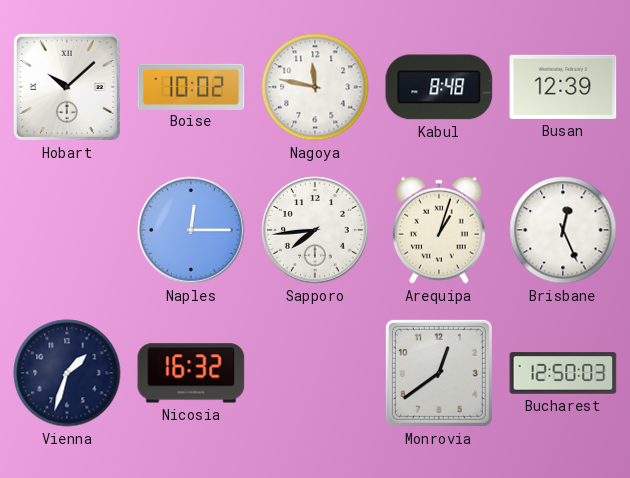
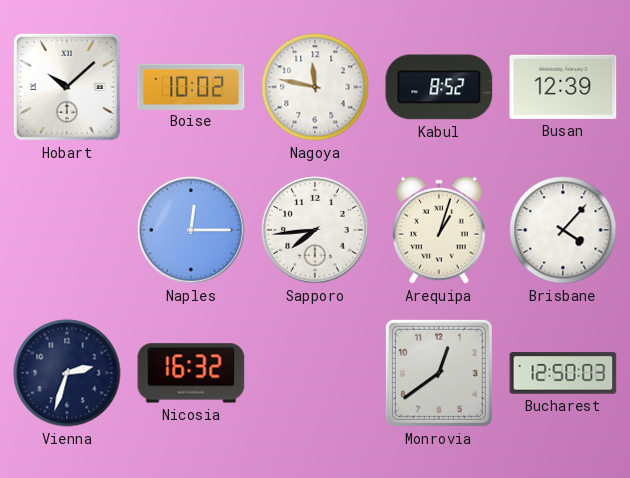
Kabul: 8:48 -> 8:52 (439, 87)
Brisbane: 12:26 -> 4:07 (563, 230)
Vienna: 1:33 -> 2:33 (67, 373)
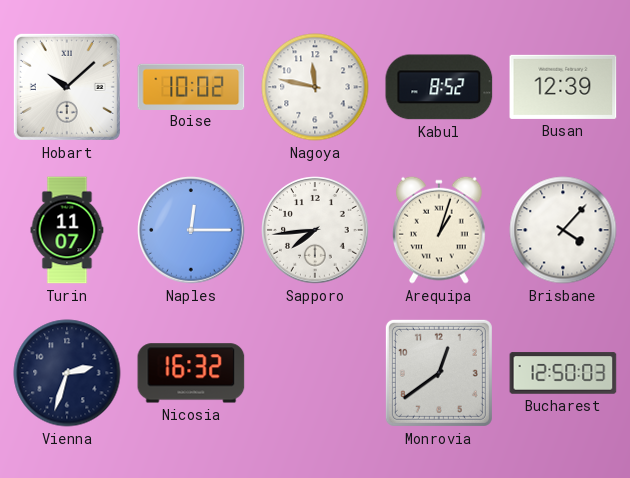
Turin: none -> 11:07 (67, 230)
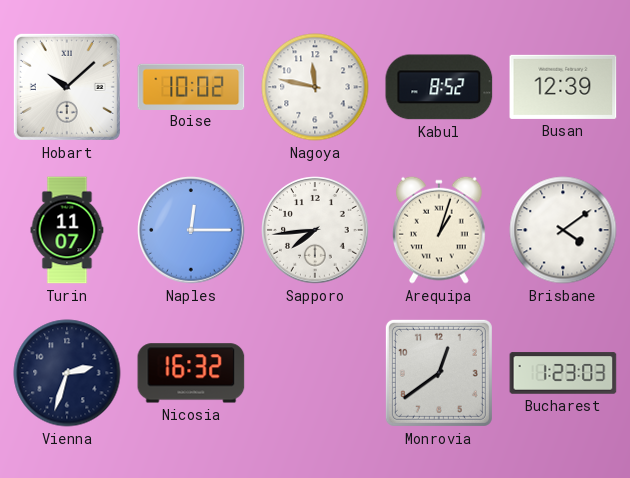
Brisbane: 4:07 -> 4:09 (563, 230)
Bucharest: 12:50 -> 1:23 (563, 373)
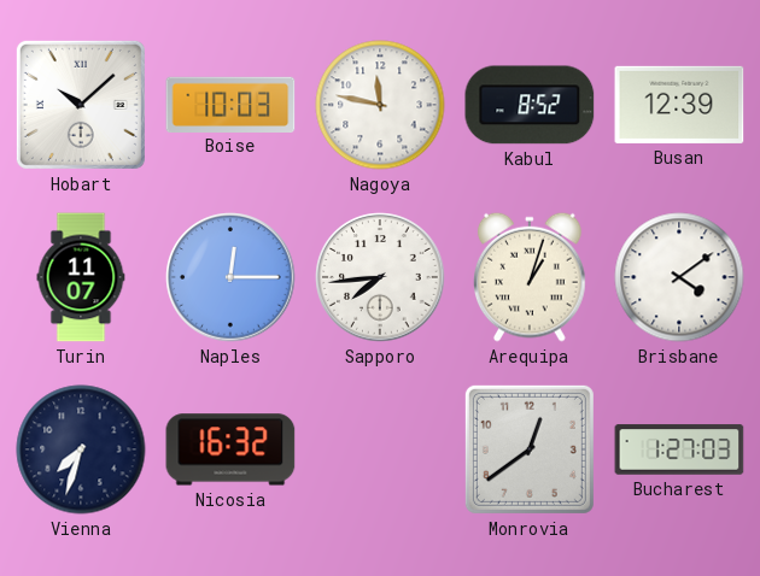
Boise: 10:02 -> 10:03 (230, 104)
Vienna: 2:33 -> 7:33 (81, 449)
Bucharest: 1:23 -> 1:27 (679, 449)
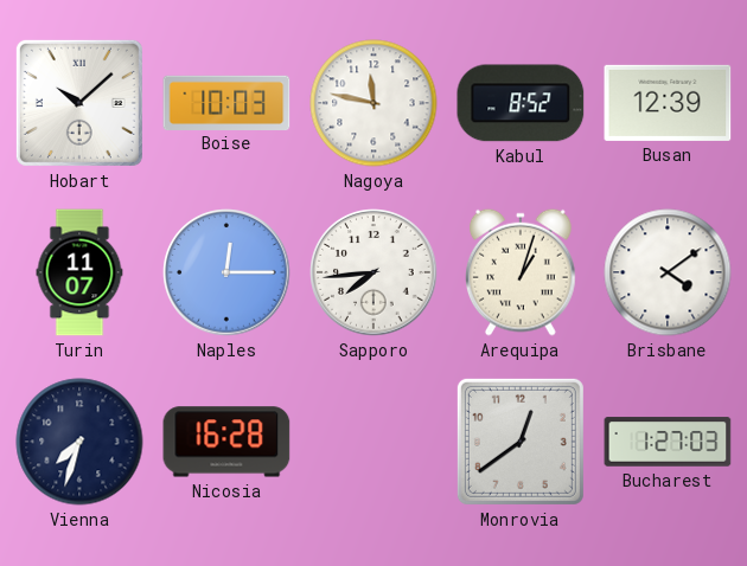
Nicosia: 16:32 -> 16:28 (226, 442)
